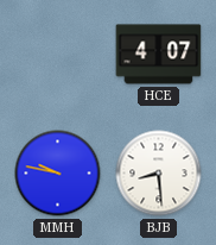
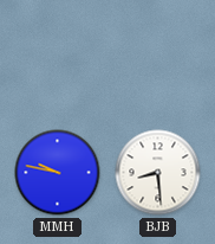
HCE: 4:07 -> none (159, 55)
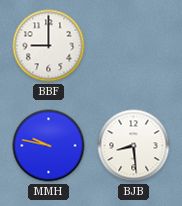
BBF: none -> 9:00 (49, 46)
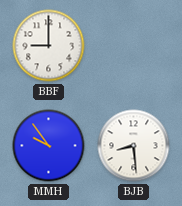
MMH: 9:47 -> 9:54 (49, 146)
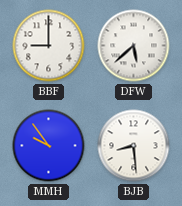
DFW: none -> 5:38 (134, 46)
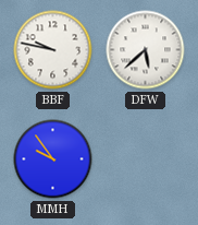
BBF: 9:00 -> 9:47 (53, 50)
BJB: 8:29 -> none (134, 146)
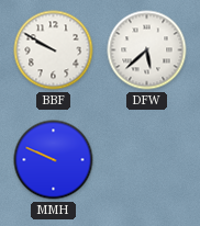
BBF: 9:47 -> 9:50 (54, 50)
MMH: 9:54 -> 9:49 (54, 160)
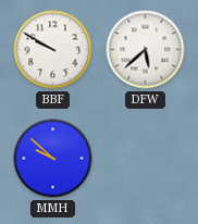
MMH: 9:49 -> 9:52 (53, 159)
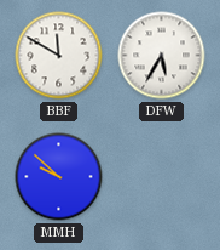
BBF: 9:50 -> 11:50 (59, 56)
DFW: 5:38 -> 5:35 (162, 56)
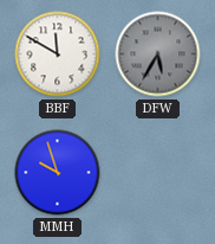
DFW dial: white -> grey (158, 54)
MMH: 9:52 -> 9:57 (58, 173)
